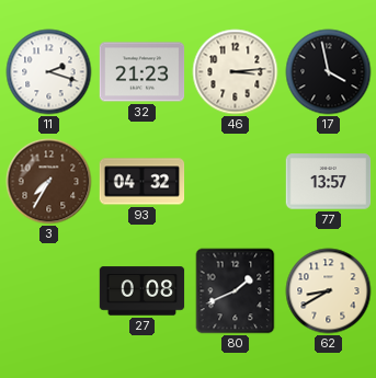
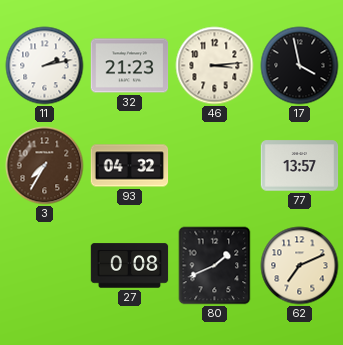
11: 2:18 -> 2:13 (45, 66)
62: 8:40 -> 7:11 (300, 266)
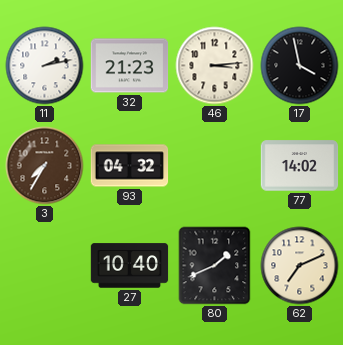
77: 13:57 -> 14:02 (300, 166)
27: 0:08 -> 10:40 (130, 266)
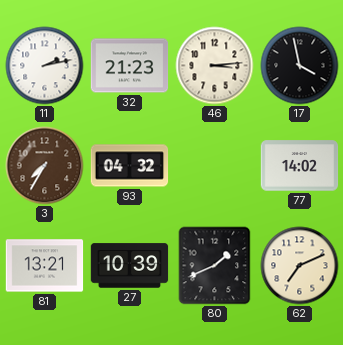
81: none -> 13:21 (45, 266)
27: 10:40 -> 10:39 (130, 266)
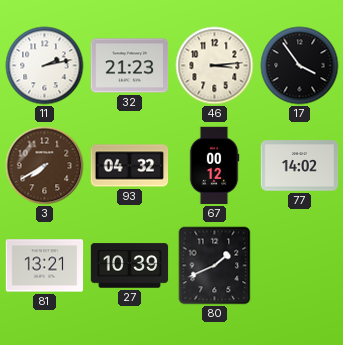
17: 3:58 -> 3:54 (300, 66)
3: 7:35 -> 7:40 (45, 166)
67: none -> 00:12 (214, 166)
62: 7:11 -> none (300, 266)
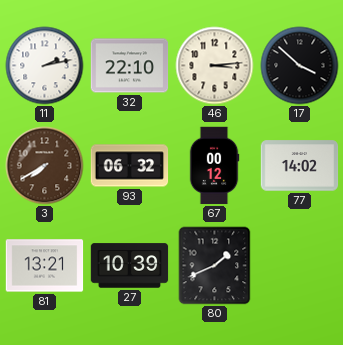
32: 21:23 -> 22:10 (130, 66)
17: 3:54 -> 3:52 (300, 66)
93: 04:32 -> 06:32 (130, 166)
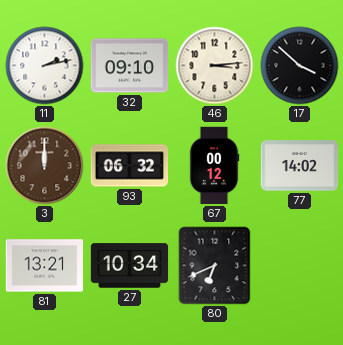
32: 22:10 -> 09:10 (130, 66)
3: 7:40 -> 12:00 (45, 166)
27: 10:39 -> 10:34 (130, 266)
80: 1:41 -> 6:41 (215, 266)
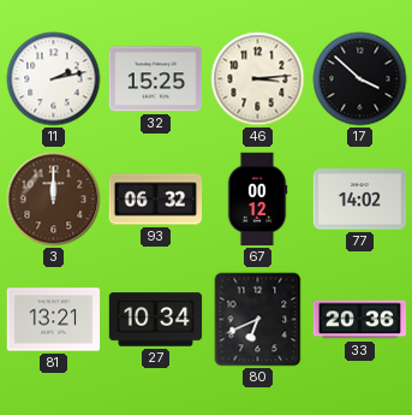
32: 09:10 -> 15:25 (156, 79)
33: none -> 20:36 (360, 320)
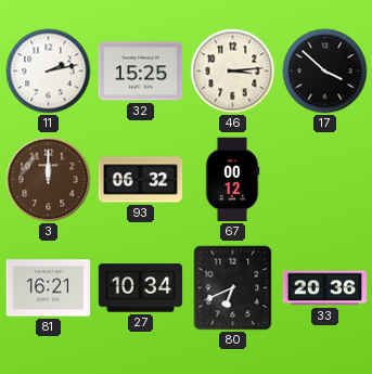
77: 14:02 -> none (360, 200)
81: 13:21 -> 16:21 (49, 288)
